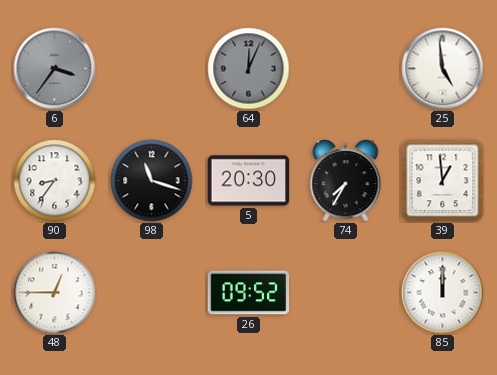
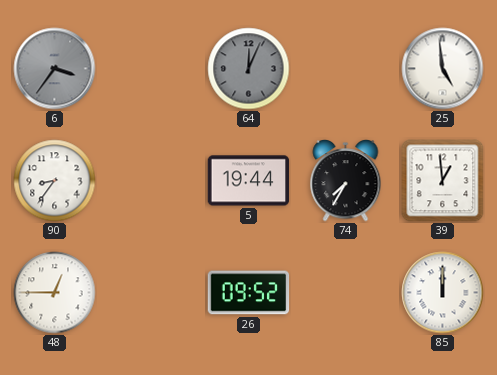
98: 11:18 -> none (152, 181)
5: 20:30 -> 19:44 (249, 181)
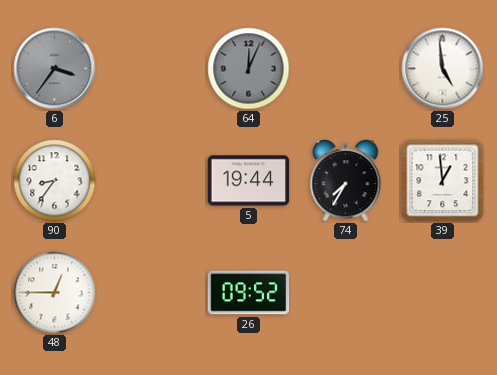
85: 12:00 -> none (443, 293)
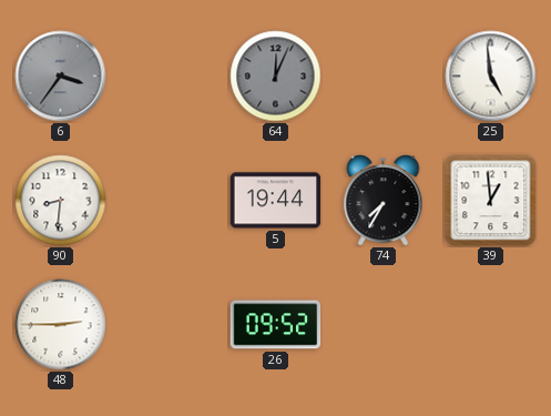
90: 8:36 -> 8:31 (61, 201)
48: 12:45 -> 2:45 (61, 325)
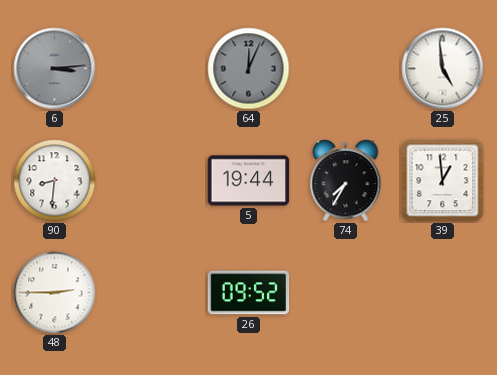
6: 3:36 -> 3:14 (55, 69)
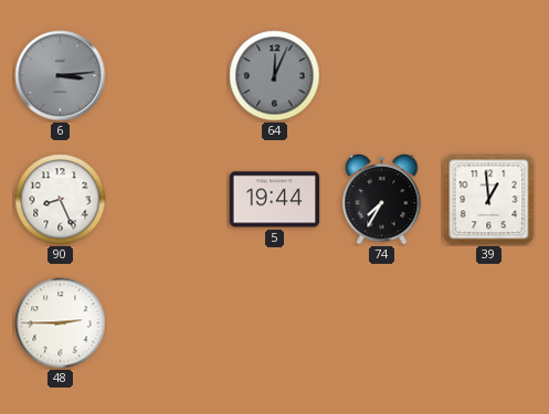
25: 4:59 -> none (443, 69)
90: 8:31 -> 8:26 (61, 200)
26: 09:52 -> none (249, 293)
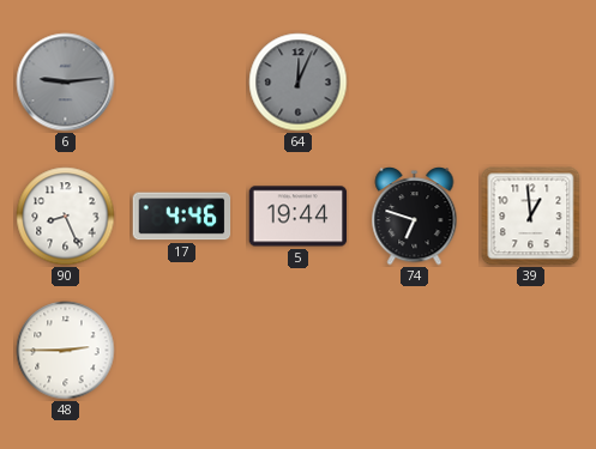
6: 3:14 -> 9:14 (66, 83)
17: none -> 4:46 (182, 217)
74: 7:35 -> 6:48 (415, 217)
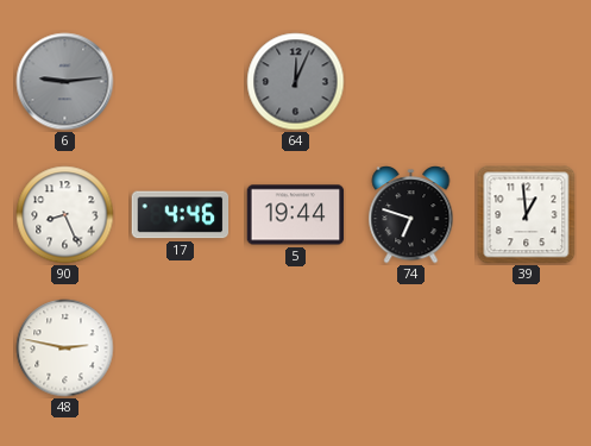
48: 2:45 -> 2:47 (65, 348)
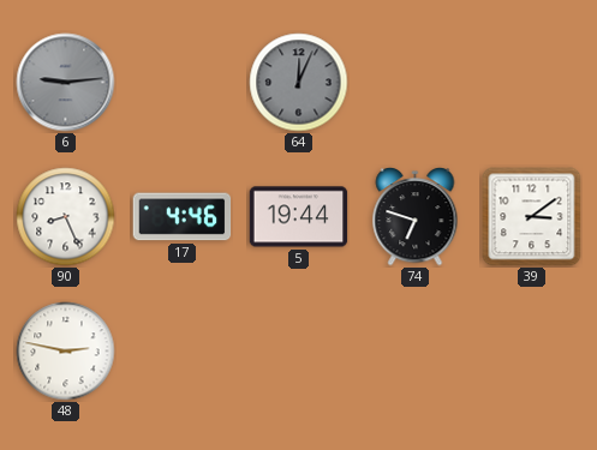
39: 12:59 -> 3:09 (532, 217)
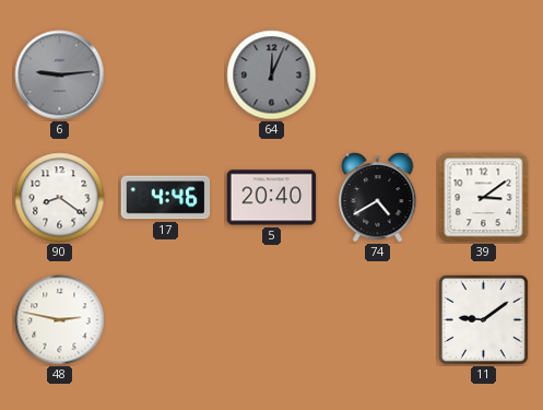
90: 8:26 -> 8:21 (60, 198)
5: 19:44 -> 20:40 (272, 198)
74: 6:48 -> 4:40 (378, 198)
11: none -> 9:09 (483, 319)
